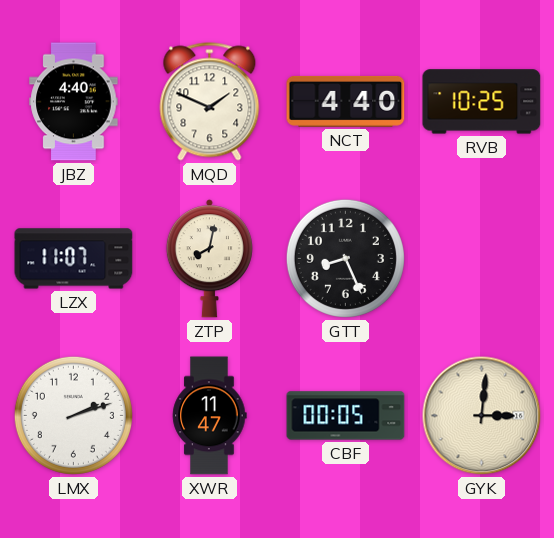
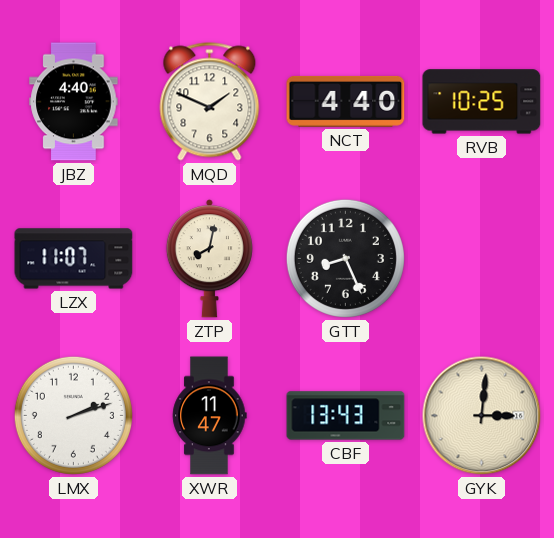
CBF: 00:05 -> 13:43 (346, 416)
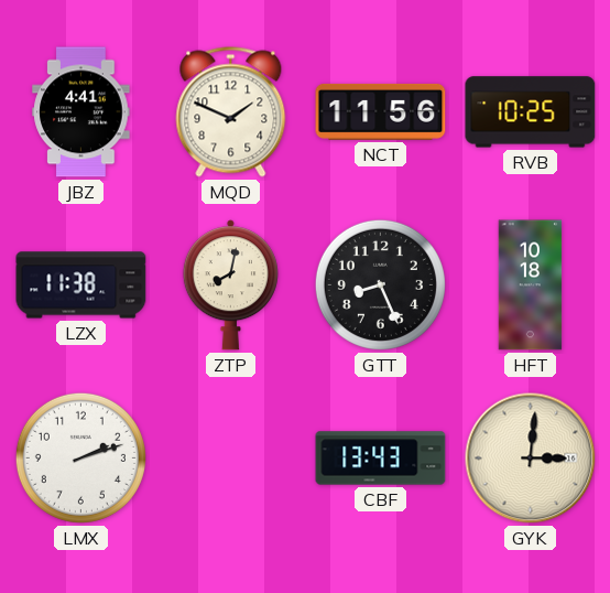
JBZ: 4:40 -> 4:41 (81, 112)
NCT: 4:40 -> 11:56 (381, 111)
LZX: 11:07 -> 11:38 (81, 285)
HFT: none -> 10:18 (531, 285)
XWR: 11:47 -> none (209, 416)
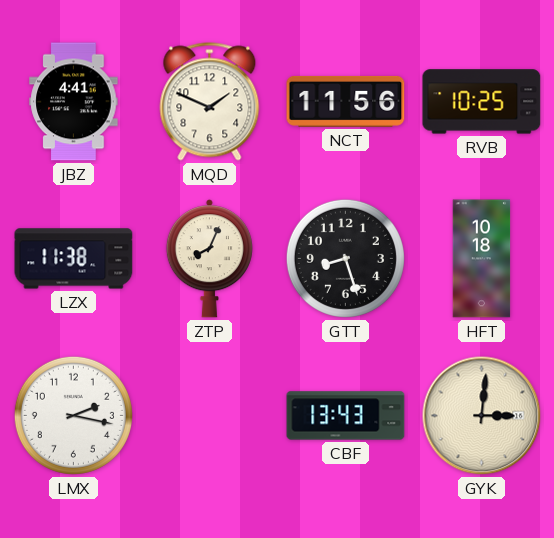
ZTP: 8:02 -> 8:04 (209, 259)
GTT: 8:26 -> 8:27 (345, 258)
LMX: 2:12 -> 2:17 (73, 415)
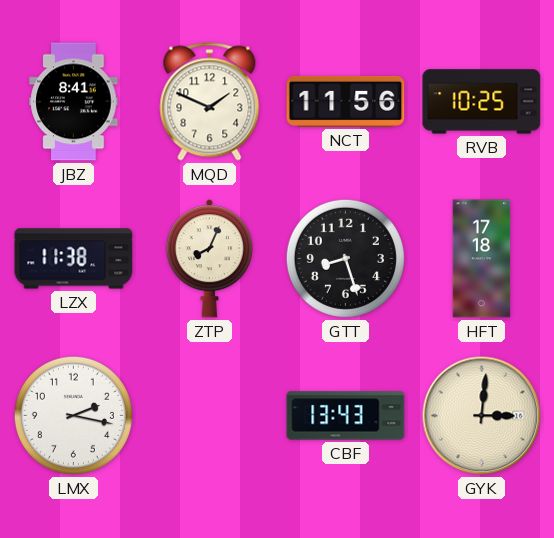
JBZ: 4:41 -> 8:41 (74, 102)
HFT: 10:18 -> 17:18 (482, 259)
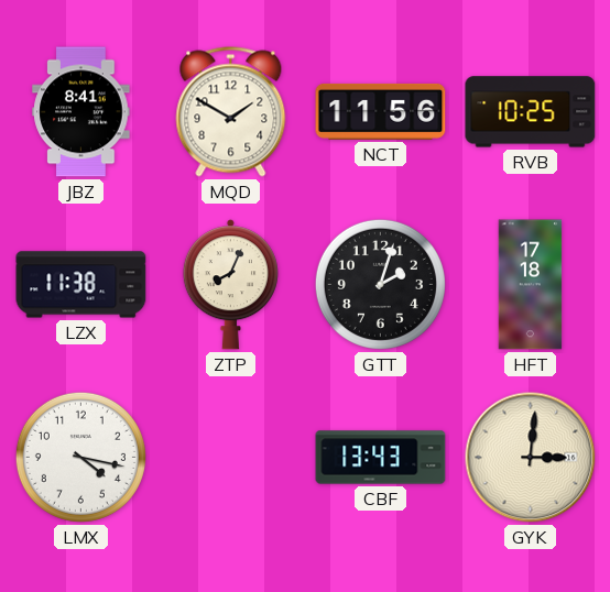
MQD: 1:49 -> 1:50 (231, 112)
GTT: 8:27 -> 2:03 (380, 284)
LMX: 2:17 -> 4:17 (80, 457)
